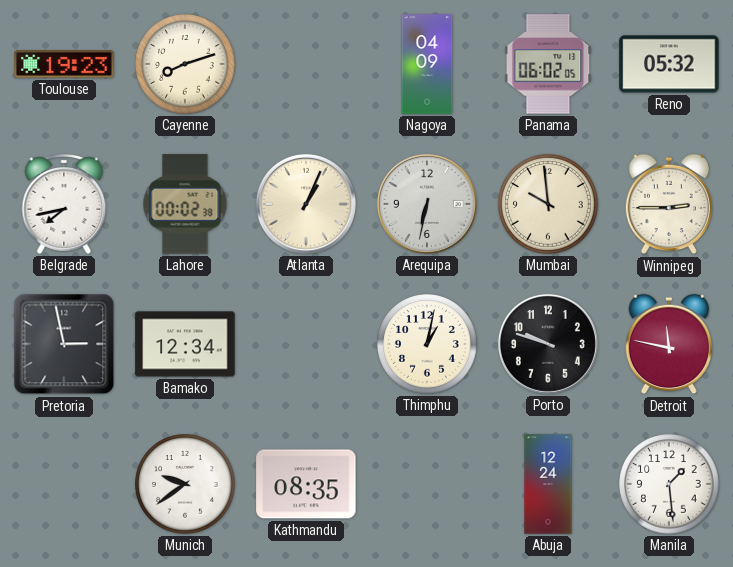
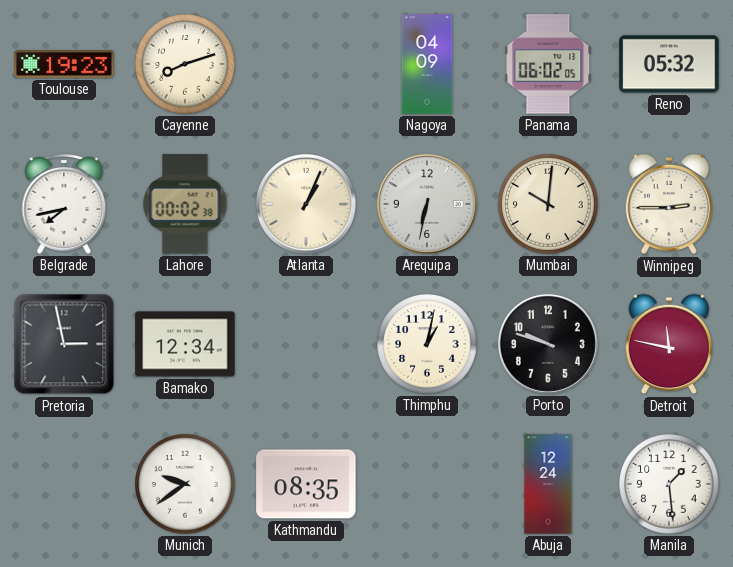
Mumbai: 9:59 -> 10:01 (548, 204)
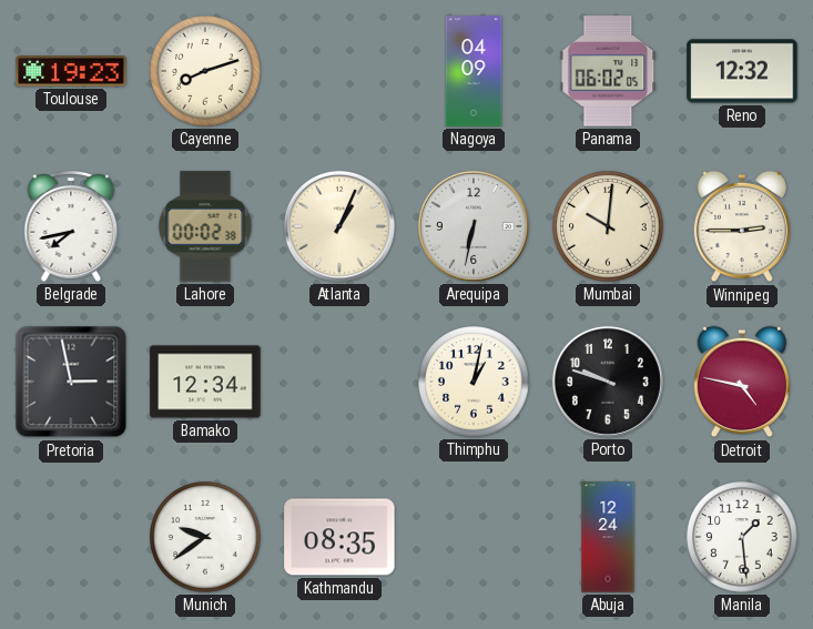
Reno: 05:32 -> 12:32 (742, 71)
Detroit: 11:47 -> 4:47 (742, 382)
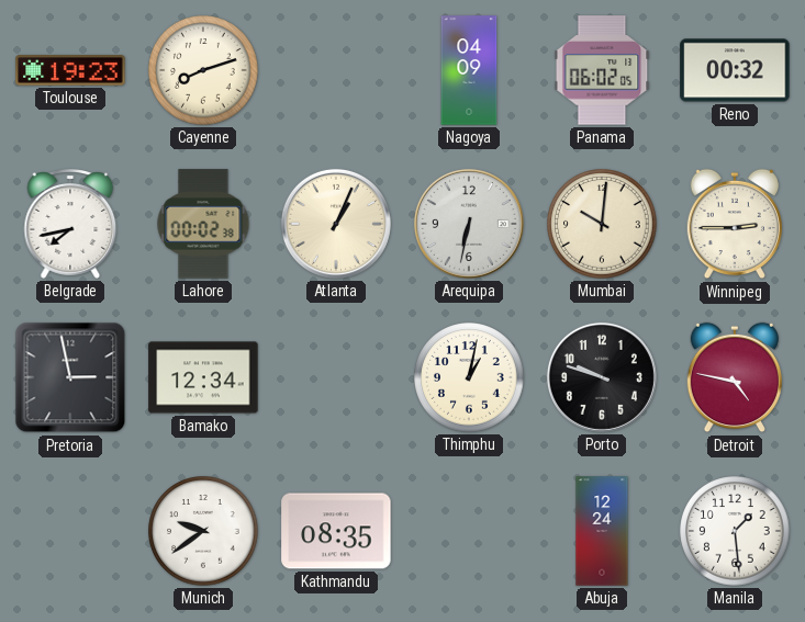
Reno: 12:32 -> 00:32 (735, 70)
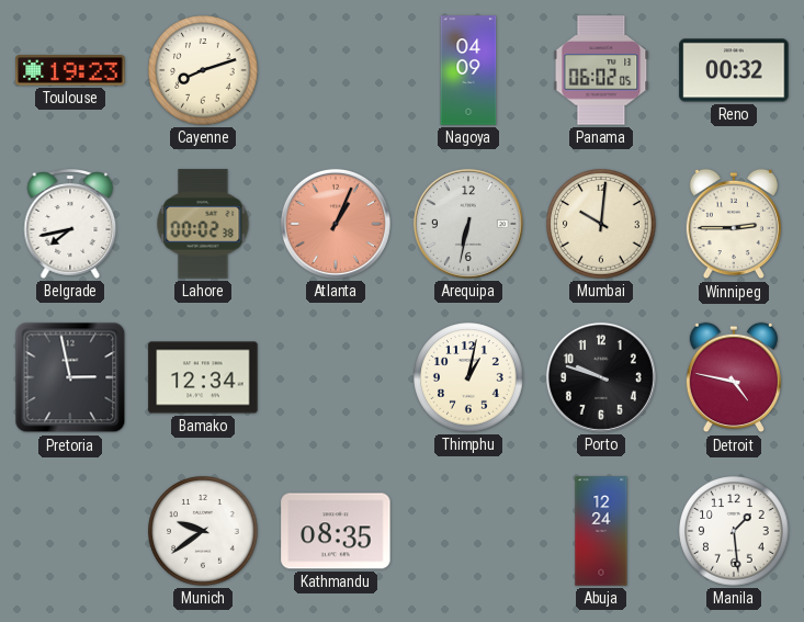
Atlanta dial: cream -> salmon (336, 224)
